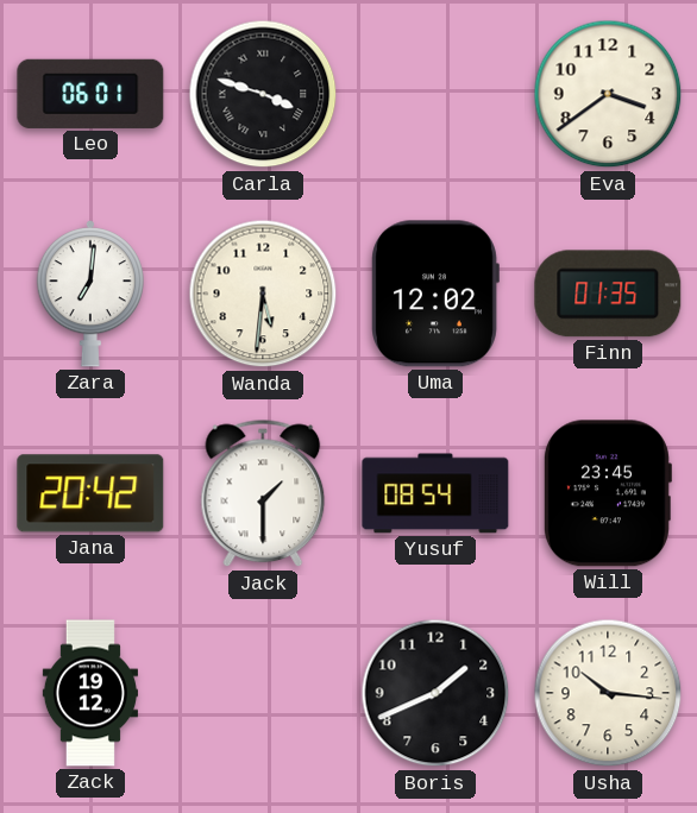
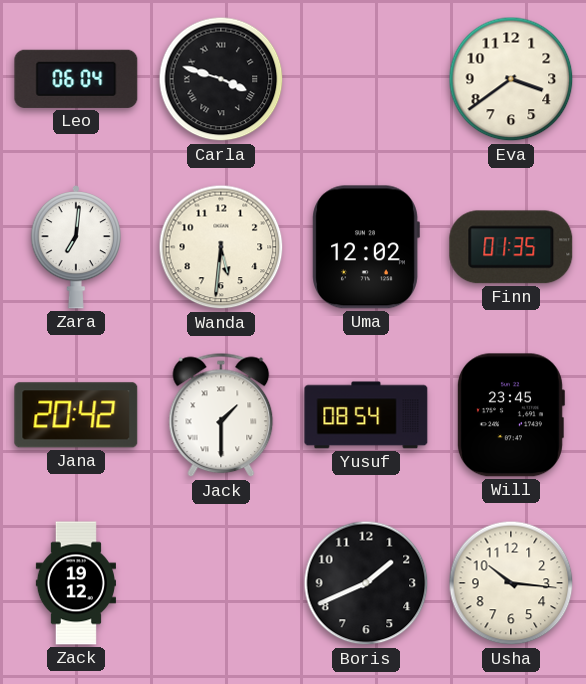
Leo: 06:01 -> 06:04 (76, 79)
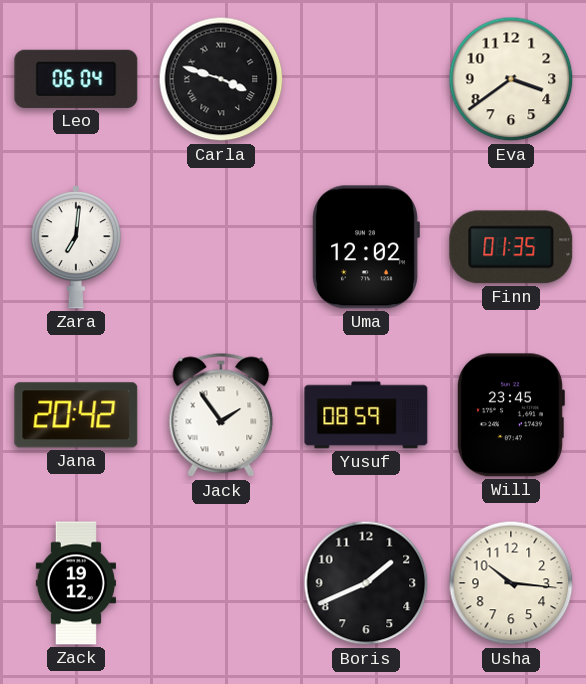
Wanda: 5:31 -> none (221, 247)
Jack: 1:30 -> 1:54 (221, 415)
Yusuf: 08:54 -> 08:59 (366, 415)
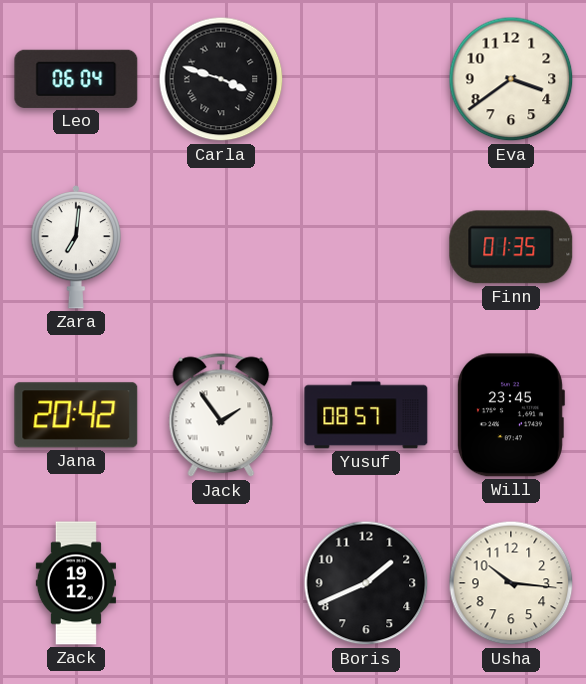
Uma: 12:02 -> none (366, 247)
Yusuf: 08:59 -> 08:57 (366, 415)
